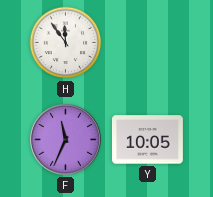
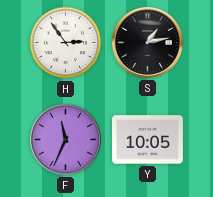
H: 11:54 -> 2:54 (66, 43)
S: none -> 1:13 (147, 42)
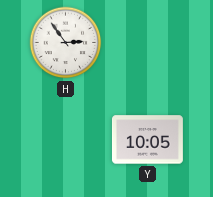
S: 1:13 -> none (147, 42)
F: 11:34 -> none (65, 139)
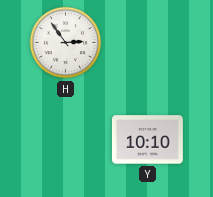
Y: 10:05 -> 10:10 (147, 140)
